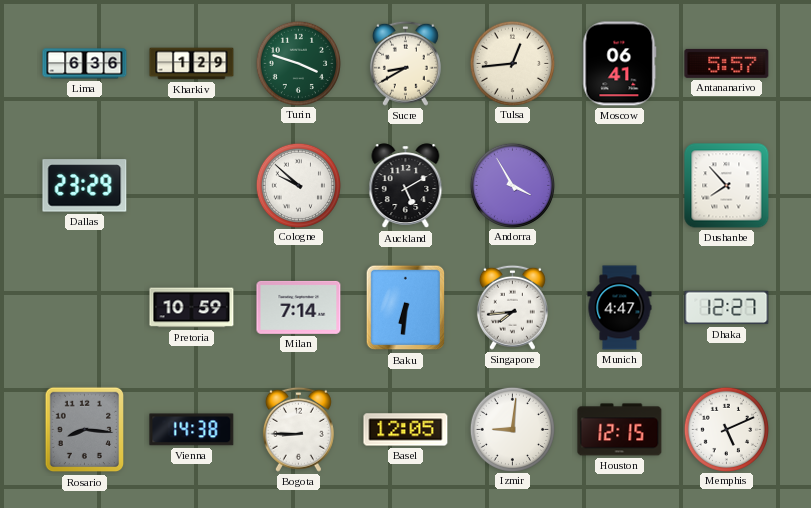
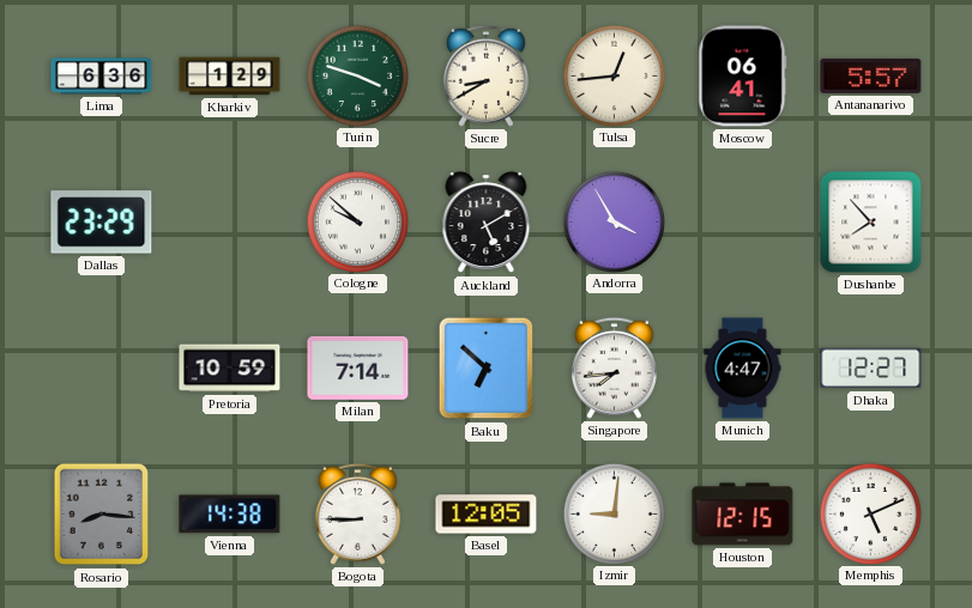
Baku: 6:31 -> 6:52 (487, 369)
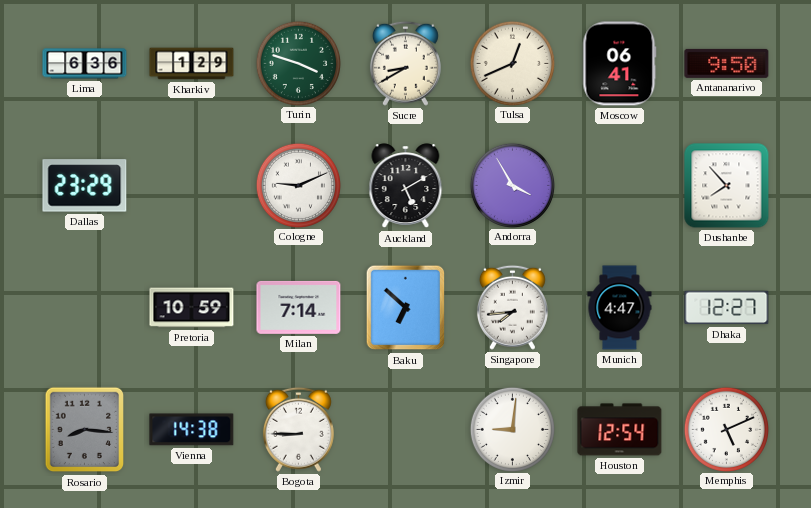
Tulsa: 12:44 -> 12:41 (512, 63)
Antananarivo: 5:57 -> 9:50 (727, 63)
Cologne: 9:52 -> 9:11 (298, 185)
Basel: 12:05 -> none (487, 515)
Houston: 12:15 -> 12:54 (620, 430)
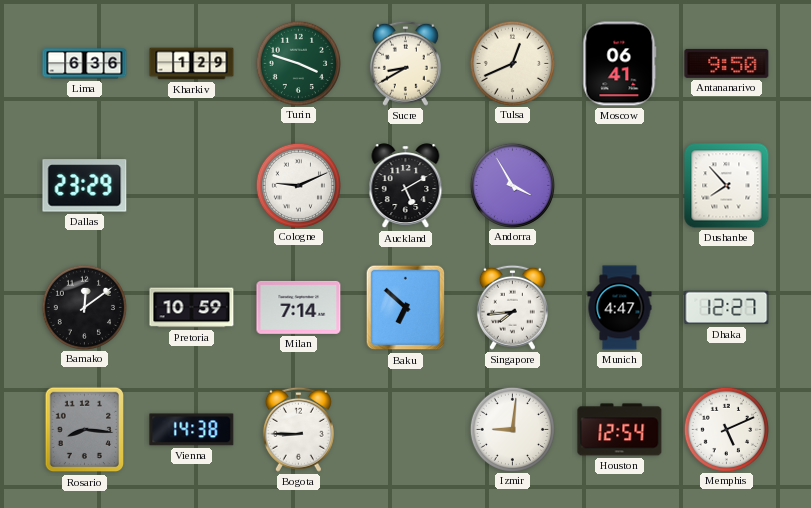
Bamako: none -> 12:09 (84, 307)
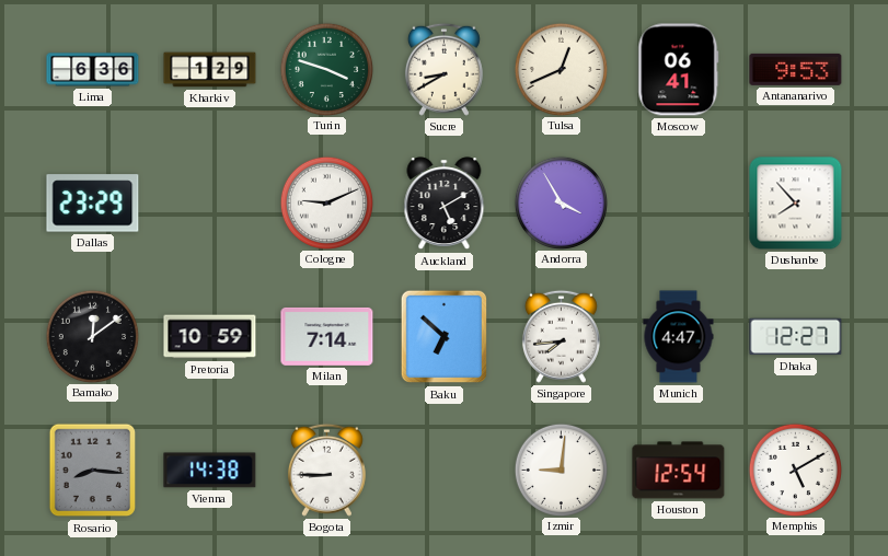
Antananarivo: 9:50 -> 9:53 (796, 69)
Memphis: 5:11 -> 5:10 (795, 470)
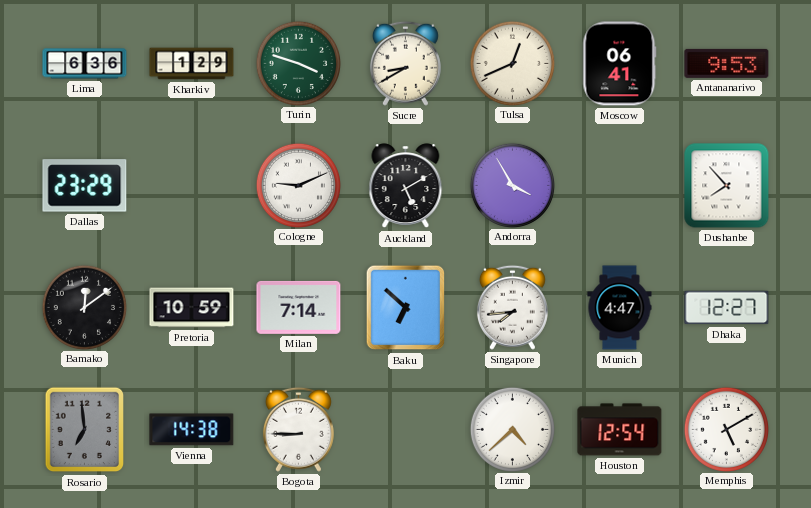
Rosario: 8:16 -> 6:59 (85, 430)
Izmir: 9:01 -> 4:38 (512, 429)
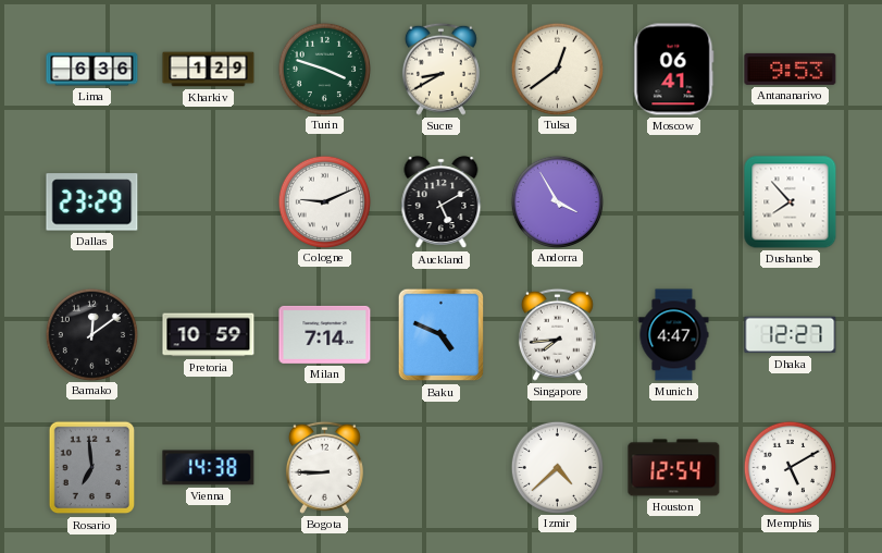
Tulsa: 12:41 -> 12:39 (557, 69)
Baku: 6:52 -> 4:49 (442, 335)
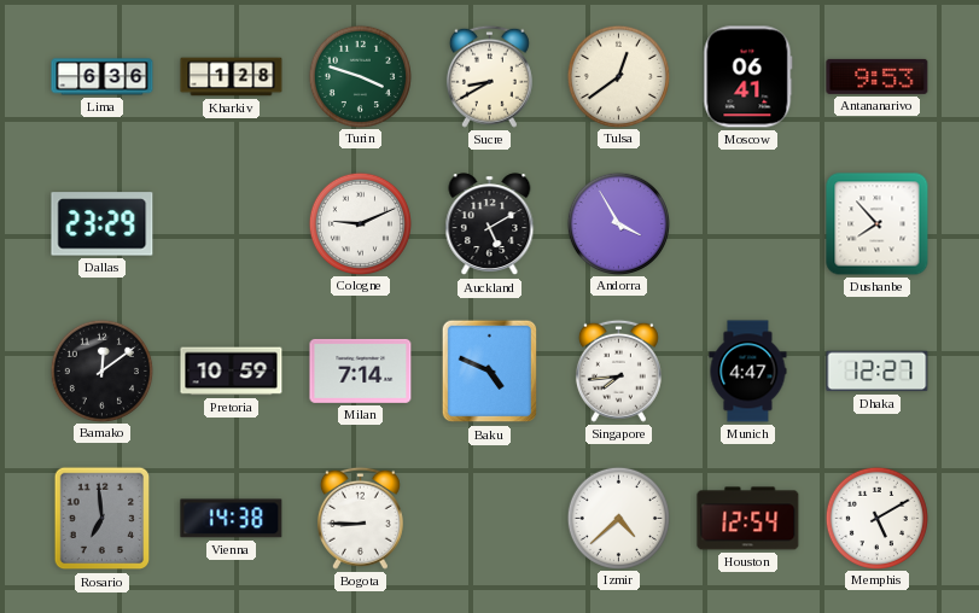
Kharkiv: 1:29 -> 1:28 (232, 77)
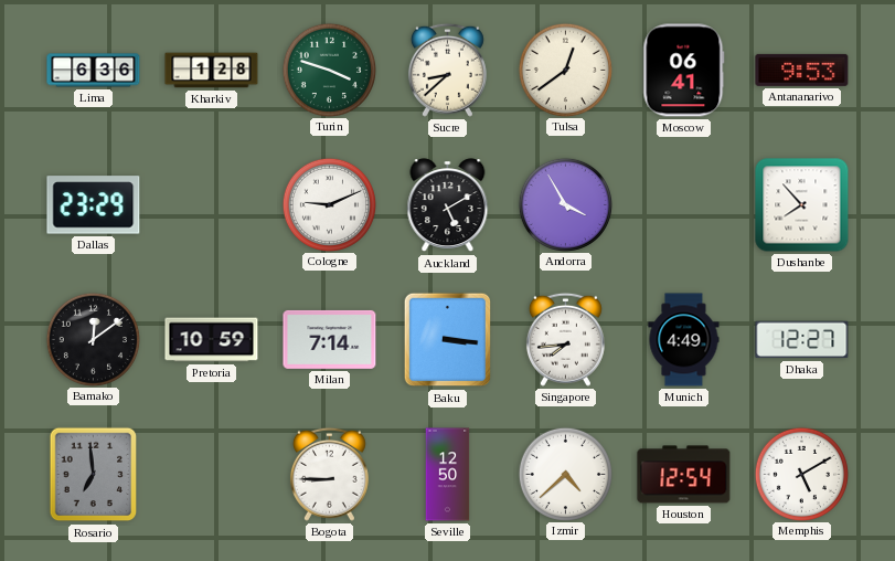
Sucre: 8:40 -> 8:38 (447, 70)
Baku: 4:49 -> 3:16 (448, 340)
Munich: 4:47 -> 4:49 (684, 340)
Vienna: 14:38 -> none (232, 519)
Seville: none -> 12:50 (448, 475)
